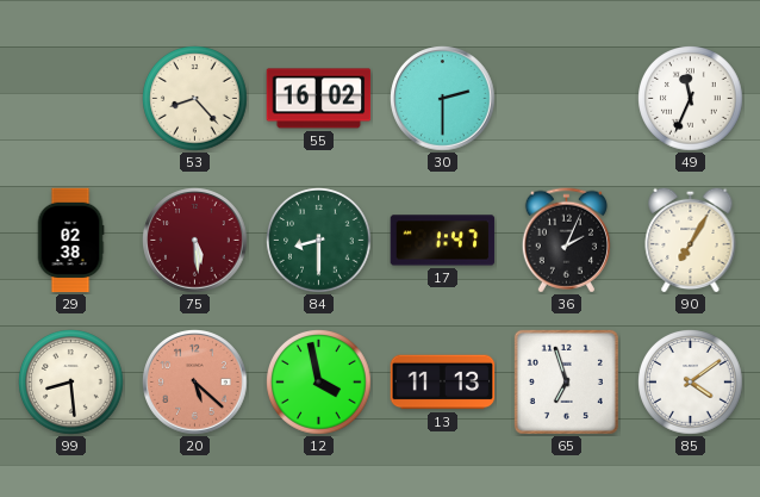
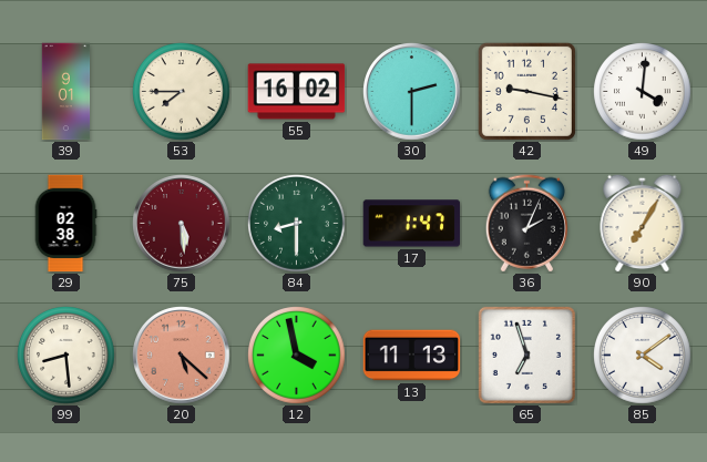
39: none -> 9:01 (66, 92)
53: 8:23 -> 7:45 (182, 92)
42: none -> 9:17 (526, 91)
49: 11:34 -> 4:01 (643, 92)
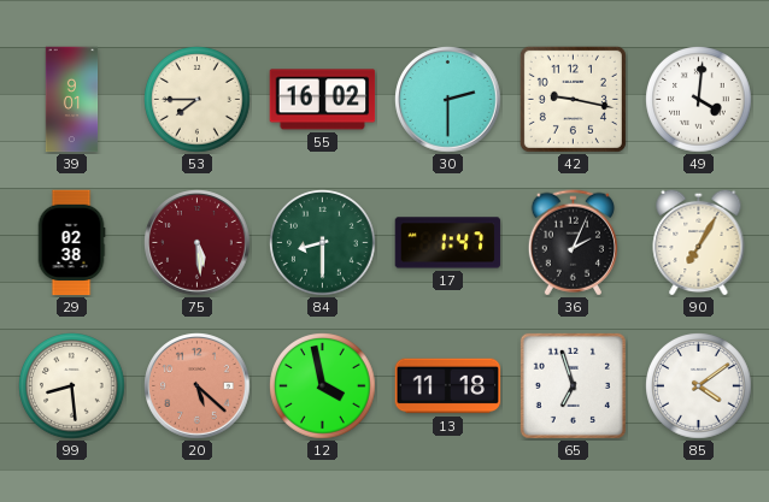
13: 11:13 -> 11:18 (448, 386)
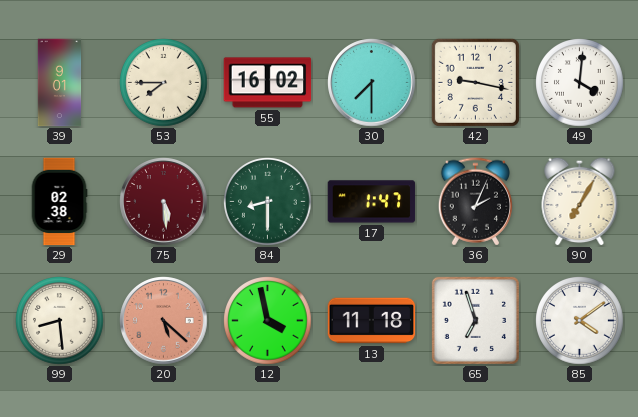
30: 2:30 -> 7:30 (372, 83)
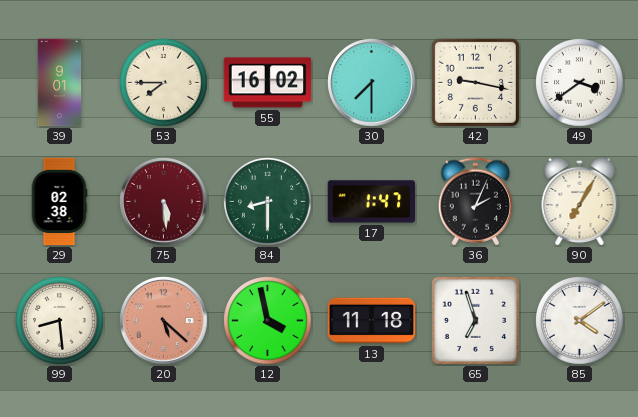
49: 4:01 -> 3:39 (580, 83)
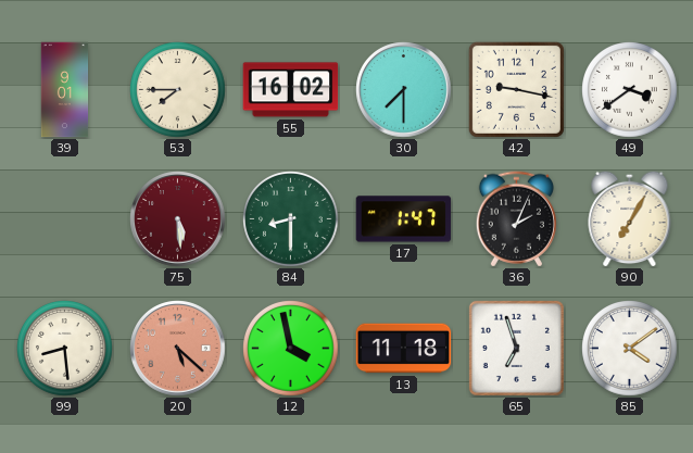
29: 02:38 -> none (59, 202)
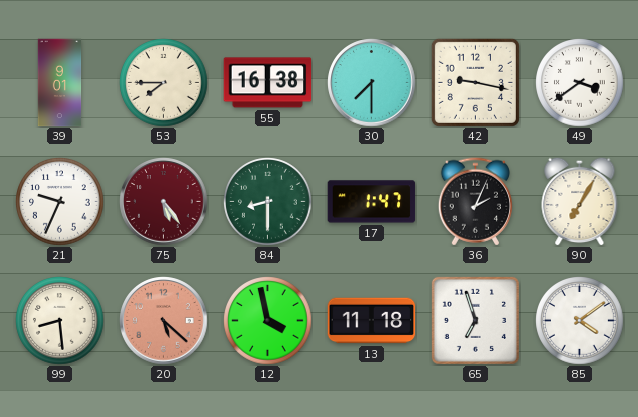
55: 16:02 -> 16:38 (268, 83)
21: none -> 9:34 (60, 202)
75: 5:29 -> 5:24 (164, 202)
